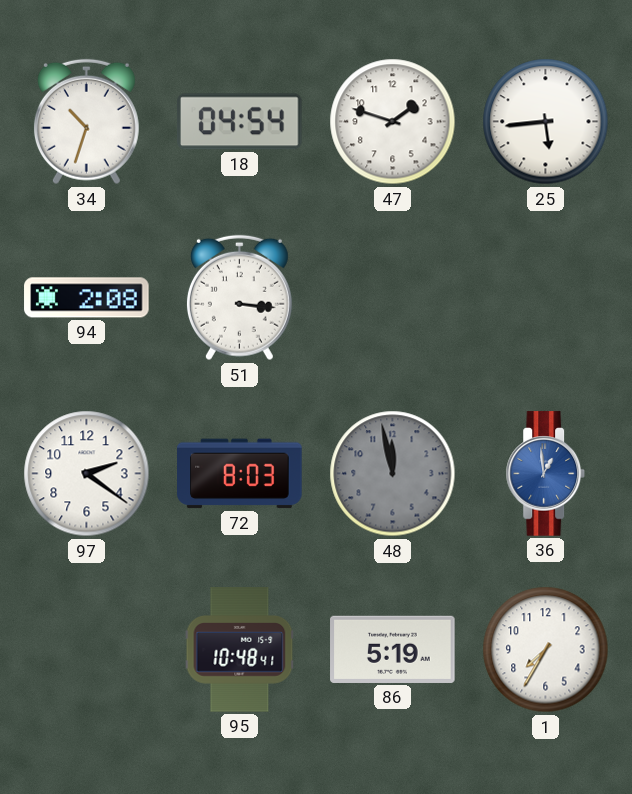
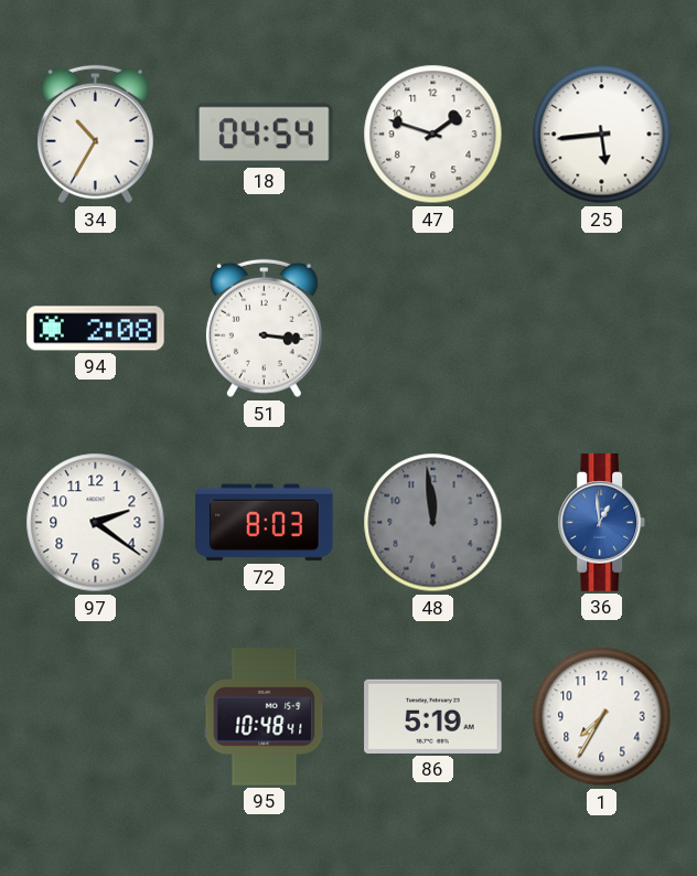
34: 10:33 -> 10:35 (95, 135)
48: 11:58 -> 11:59 (433, 523)
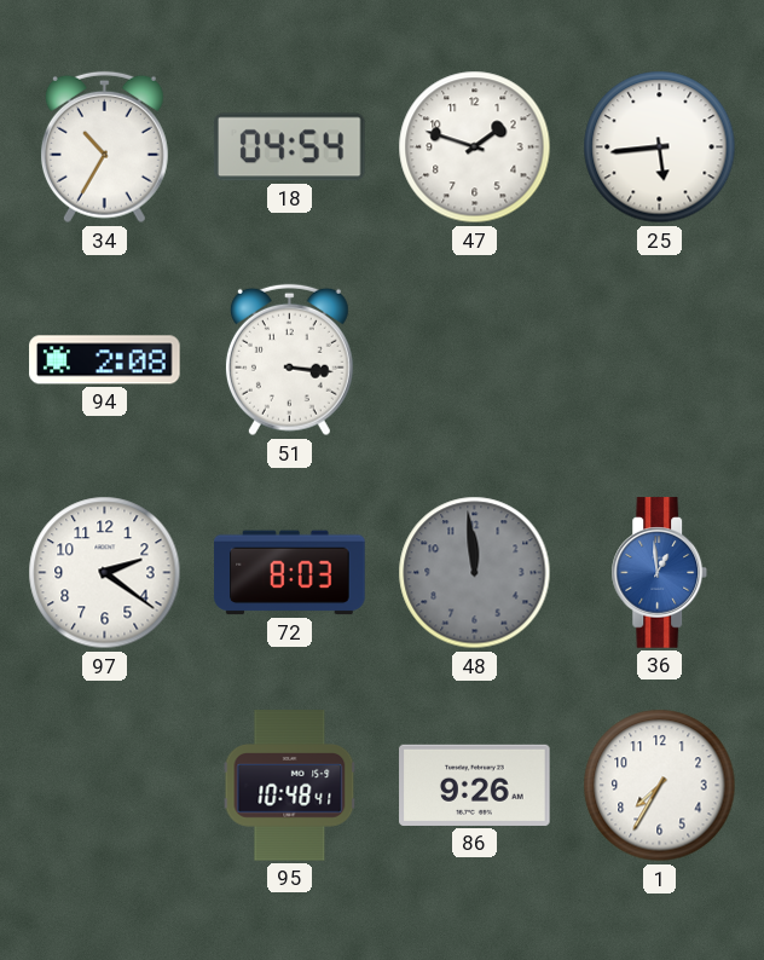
86: 5:19 -> 9:26 (475, 785)
